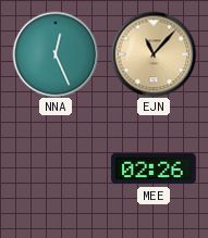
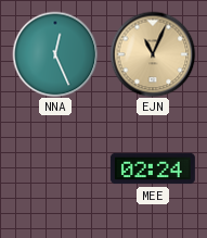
EJN: 11:07 -> 11:04 (153, 54)
MEE: 02:26 -> 02:24 (153, 168)
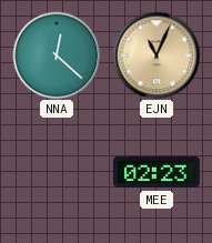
NNA: 12:26 -> 12:22 (57, 55)
MEE: 02:24 -> 02:23 (157, 172)
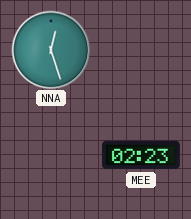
NNA: 12:22 -> 12:27 (51, 50)
EJN: 11:04 -> none (157, 55)
